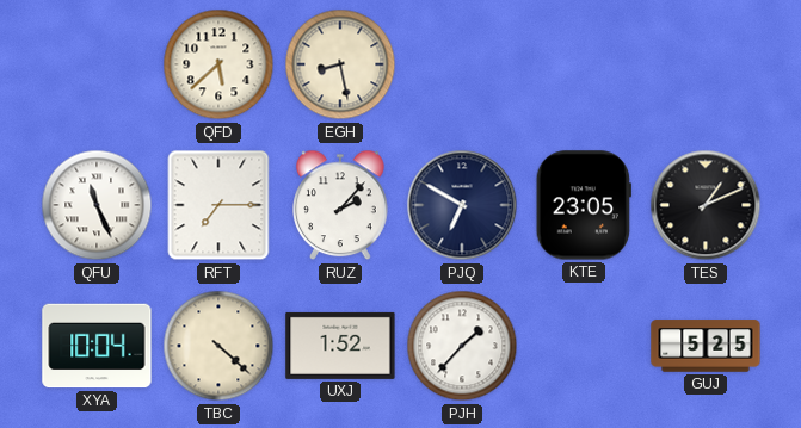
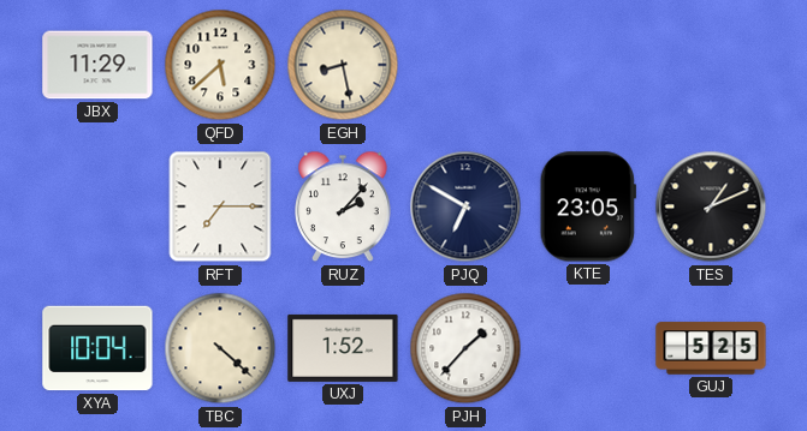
JBX: none -> 11:29 (97, 65)
QFU: 11:26 -> none (97, 205)
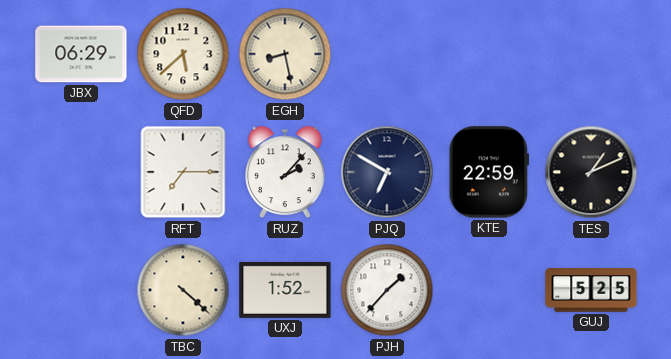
JBX: 11:29 -> 06:29 (81, 54)
KTE: 23:05 -> 22:59 (489, 172)
XYA: 10:04 -> none (97, 348)
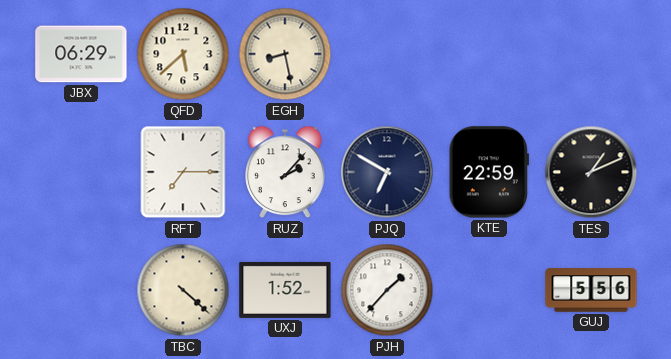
GUJ: 5:25 -> 5:56 (591, 290)
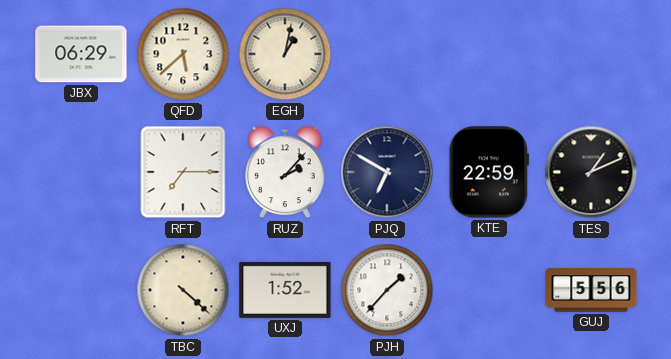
EGH: 8:28 -> 1:02 (285, 54)
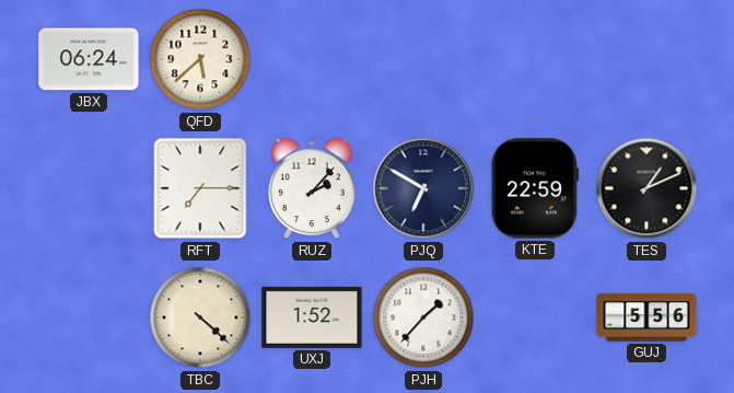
JBX: 06:29 -> 06:24 (89, 59)
EGH: 1:02 -> none (285, 54)
